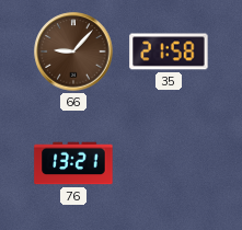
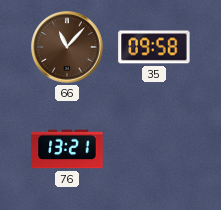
66: 9:07 -> 11:07 (67, 47)
35: 21:58 -> 09:58 (154, 47)
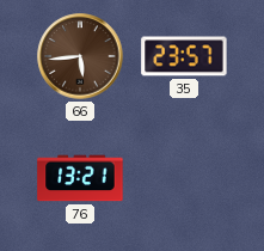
66: 11:07 -> 5:44 (80, 56)
35: 09:58 -> 23:57 (184, 56)
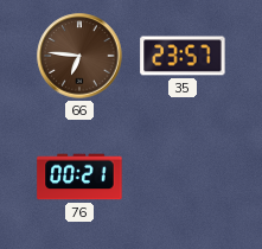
66: 5:44 -> 6:46 (79, 56)
76: 13:21 -> 00:21 (79, 177)
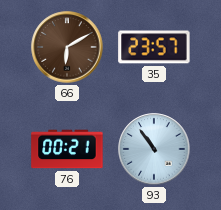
66: 6:46 -> 6:10 (67, 47)
93: none -> 10:54 (154, 149)
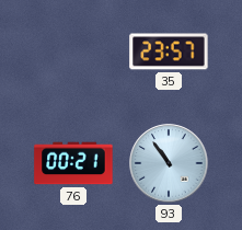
66: 6:10 -> none (67, 47)
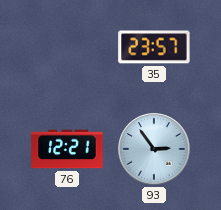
76: 00:21 -> 12:21 (67, 149)
93: 10:54 -> 2:54 (154, 149)
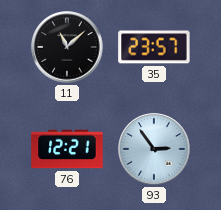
11: none -> 11:08 (67, 47)
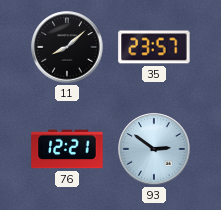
11: 11:08 -> 8:08 (67, 47)
93: 2:54 -> 2:51 (154, 149)
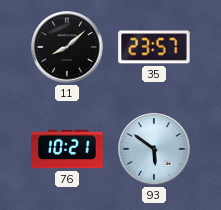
76: 12:21 -> 10:21 (67, 149)
93: 2:51 -> 5:51 (154, 149)
